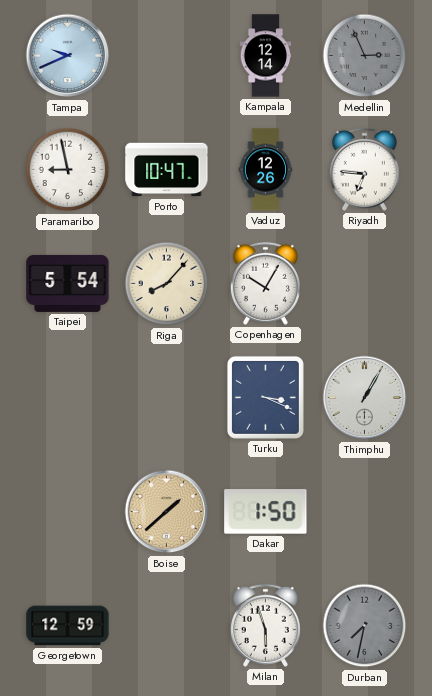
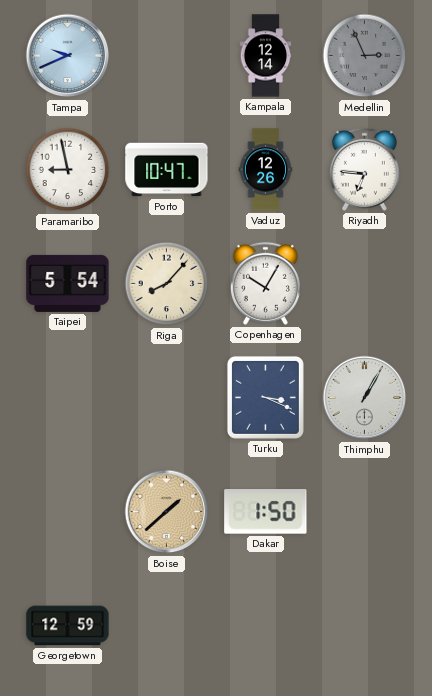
Milan: 5:57 -> none (265, 625)
Durban: 7:32 -> none (365, 626)
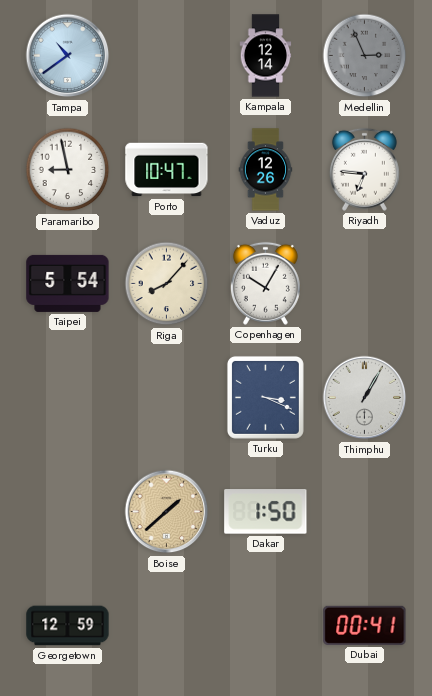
Tampa: 9:41 -> 10:39 (68, 56)
Dubai: none -> 00:41 (365, 625)
